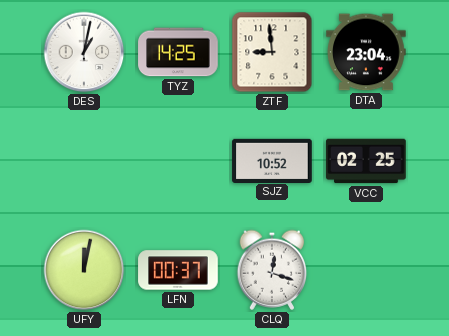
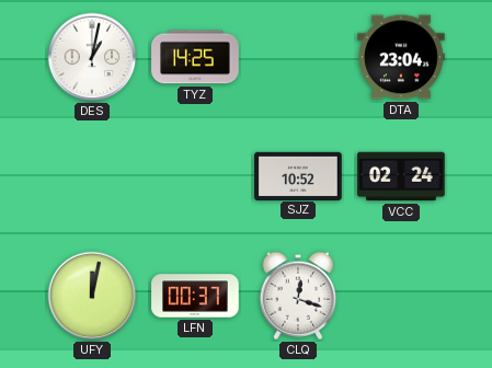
ZTF: 8:59 -> none (272, 52)
VCC: 02:25 -> 02:24 (401, 176)
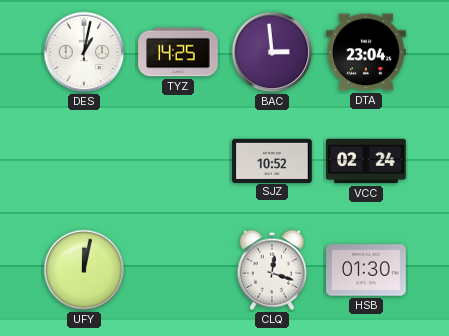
BAC: none -> 2:59 (272, 52)
LFN: 00:37 -> none (195, 296)
HSB: none -> 01:30 (366, 270)
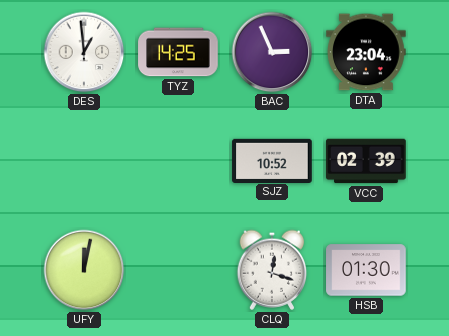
DES: 1:02 -> 12:59 (84, 52)
BAC: 2:59 -> 2:56 (272, 52)
VCC: 02:24 -> 02:39 (366, 161)
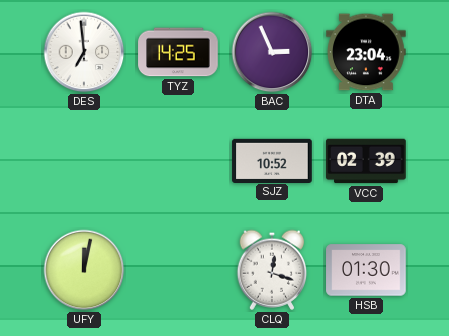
DES: 12:59 -> 6:59 (84, 52)
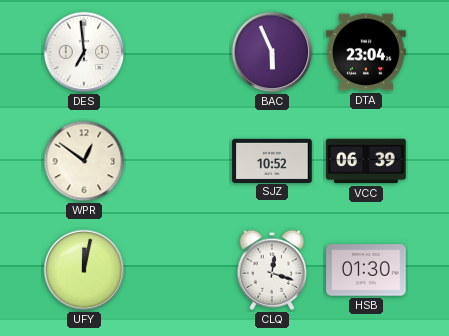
TYZ: 14:25 -> none (178, 52)
BAC: 2:56 -> 5:56 (272, 52)
WPR: none -> 12:51 (84, 161)
VCC: 02:39 -> 06:39 (366, 161)
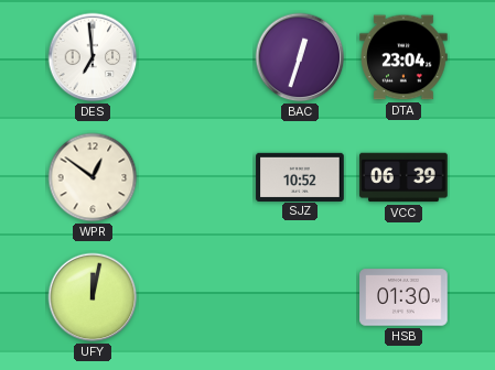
BAC: 5:56 -> 12:33 (300, 57)
CLQ: 12:18 -> none (272, 270)
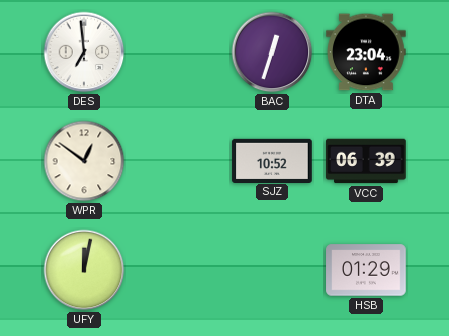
HSB: 01:30 -> 01:29 (366, 270)
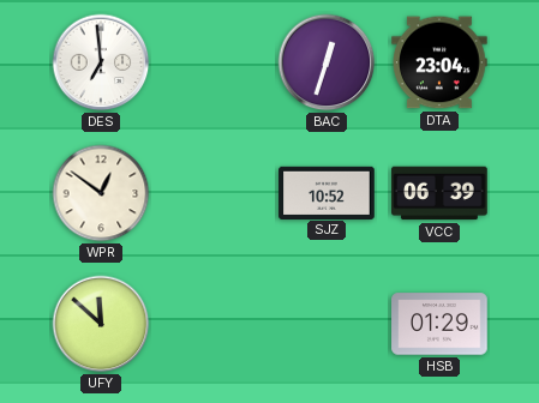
UFY: 12:02 -> 11:52 (101, 324)
